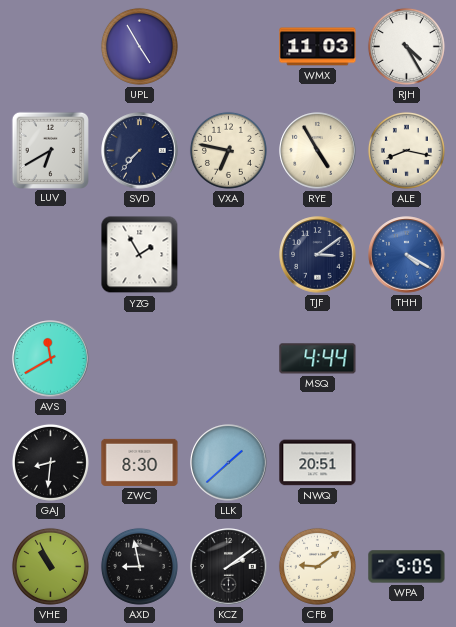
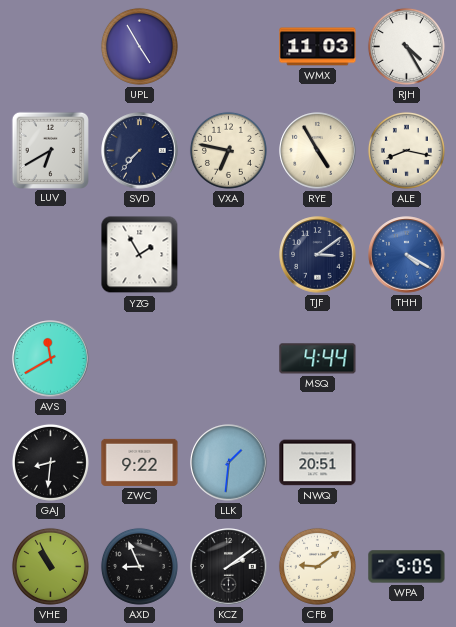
ZWC: 8:30 -> 9:22 (140, 462)
LLK: 1:38 -> 1:31 (229, 463)
AXD: 8:58 -> 8:56 (139, 566)
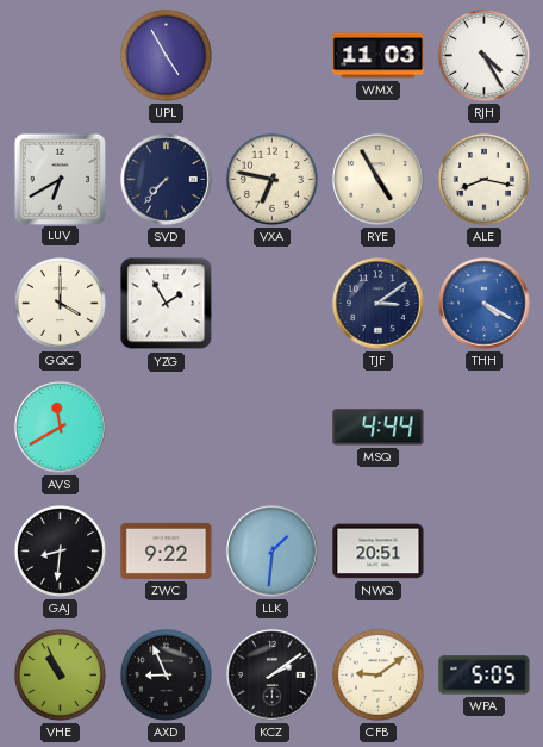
GQC: none -> 4:00 (60, 303)
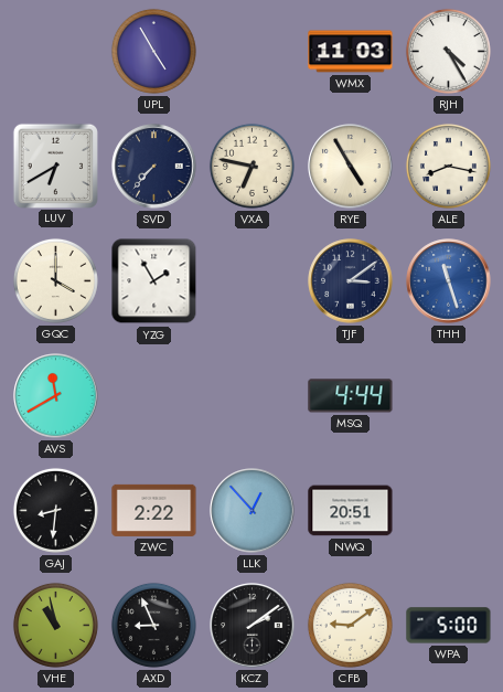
THH: 4:20 -> 11:27 (449, 281)
ZWC: 9:22 -> 2:22 (154, 510)
LLK: 1:31 -> 12:53 (253, 511)
VHE: 10:56 -> 10:58 (55, 625)
WPA: 5:05 -> 5:00 (449, 626)
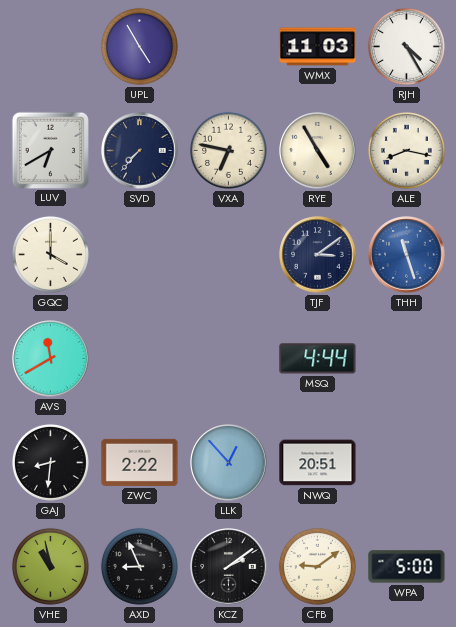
YZG: 1:55 -> none (154, 281)
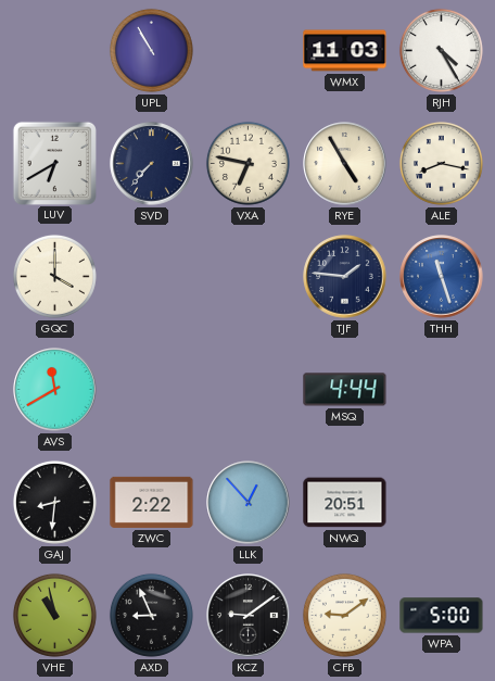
UPL: 4:55 -> 10:55 (151, 50)
TJF: 3:09 -> 1:46 (345, 277)
KCZ: 2:09 -> 9:09 (249, 616)
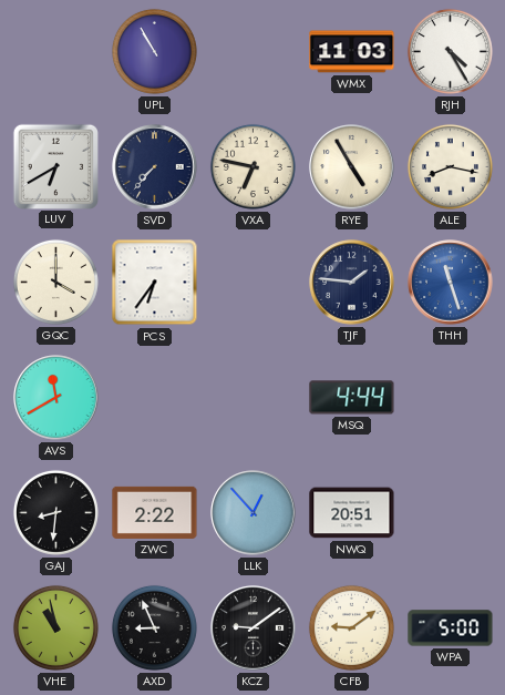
PCS: none -> 6:36 (155, 283)
